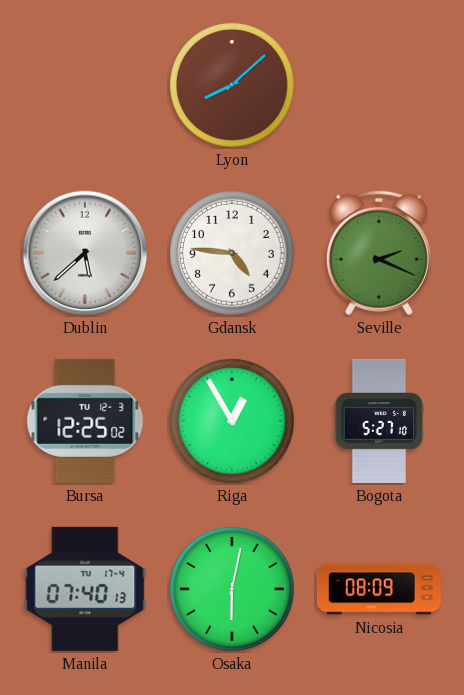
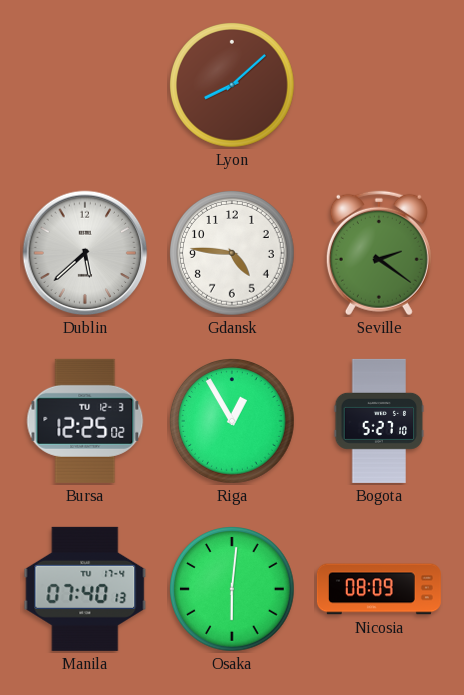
Seville: 2:19 -> 2:21 (379, 253)
Osaka: 6:02 -> 6:01 (232, 589)
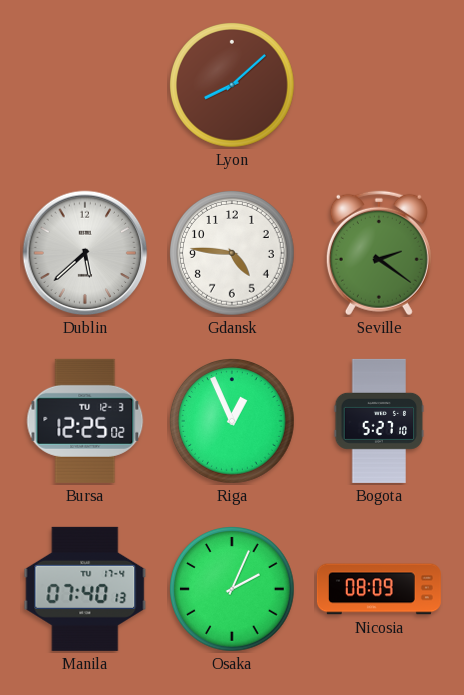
Riga: 12:55 -> 12:56 (232, 421)
Osaka: 6:01 -> 2:04 (232, 589)
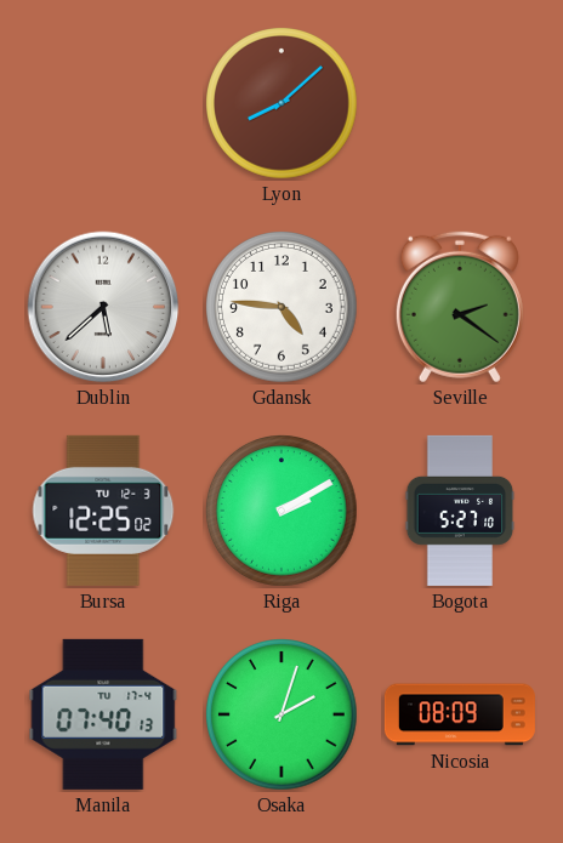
Riga: 12:56 -> 2:10 (281, 511)
Osaka: 2:04 -> 2:03 (281, 714)
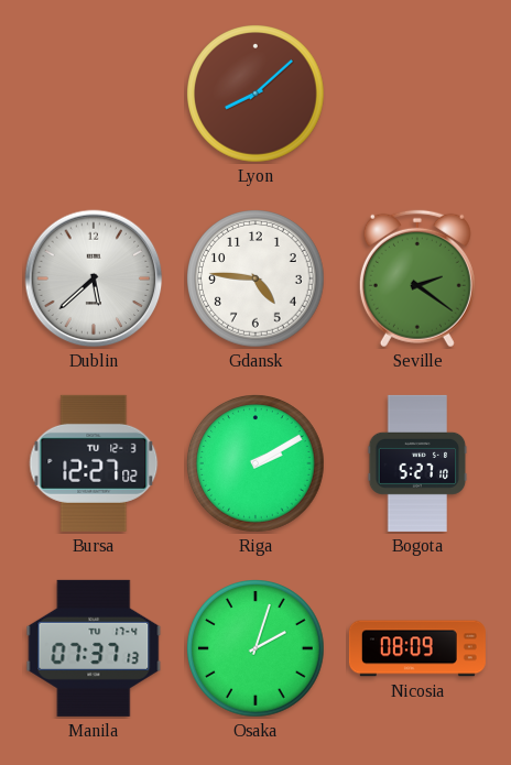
Bursa: 12:25 -> 12:27 (94, 463)
Manila: 07:40 -> 07:37 (94, 648)
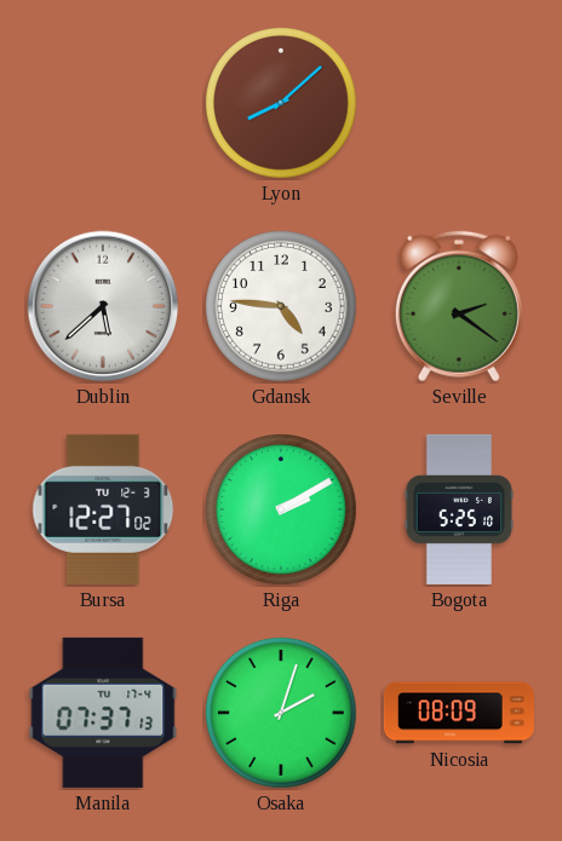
Bogota: 5:27 -> 5:25 (459, 509)
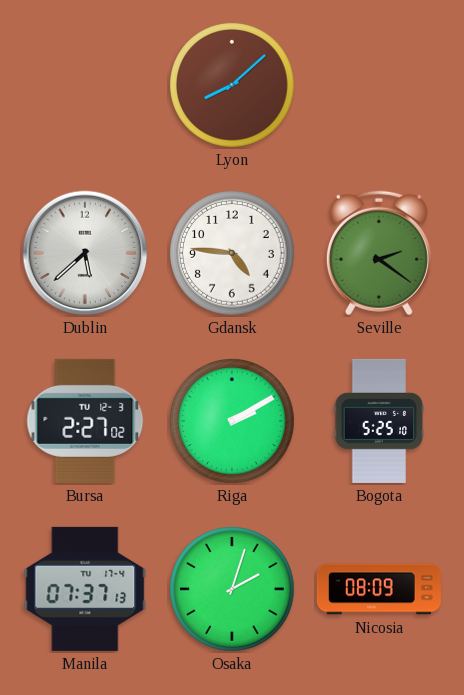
Bursa: 12:27 -> 2:27 (85, 421)
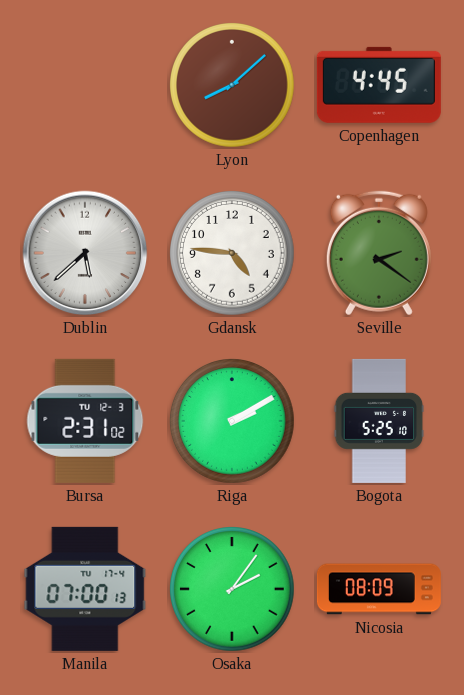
Copenhagen: none -> 4:45 (379, 85)
Bursa: 2:27 -> 2:31 (85, 421)
Manila: 07:37 -> 07:00 (85, 589)
Osaka: 2:03 -> 2:06 (232, 589)
